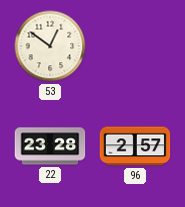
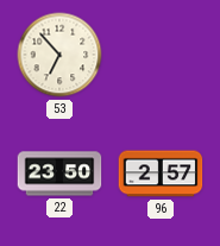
53: 12:51 -> 6:53 (59, 55)
22: 23:28 -> 23:50 (59, 174)
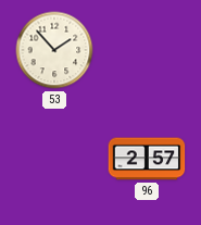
53: 6:53 -> 1:53 (54, 50)
22: 23:50 -> none (59, 174)
